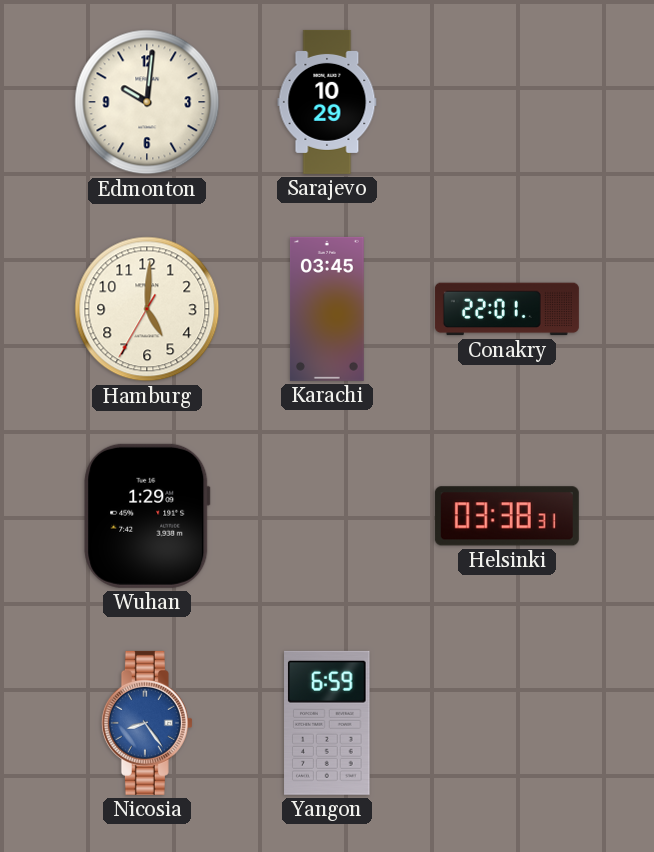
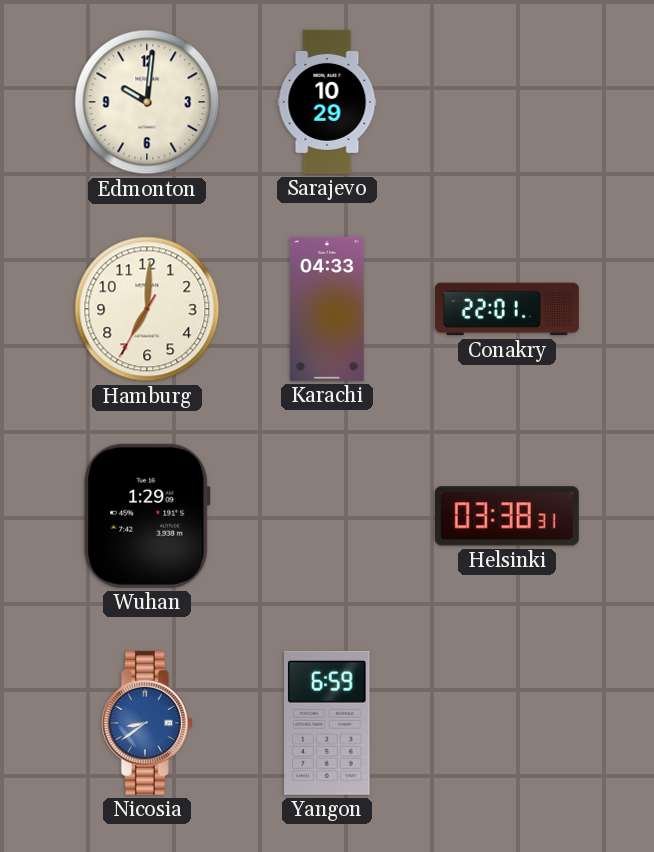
Hamburg: 5:00 -> 7:00 (147, 309)
Karachi: 03:45 -> 04:33 (327, 309)
Nicosia: 8:24 -> 8:39 (147, 723)
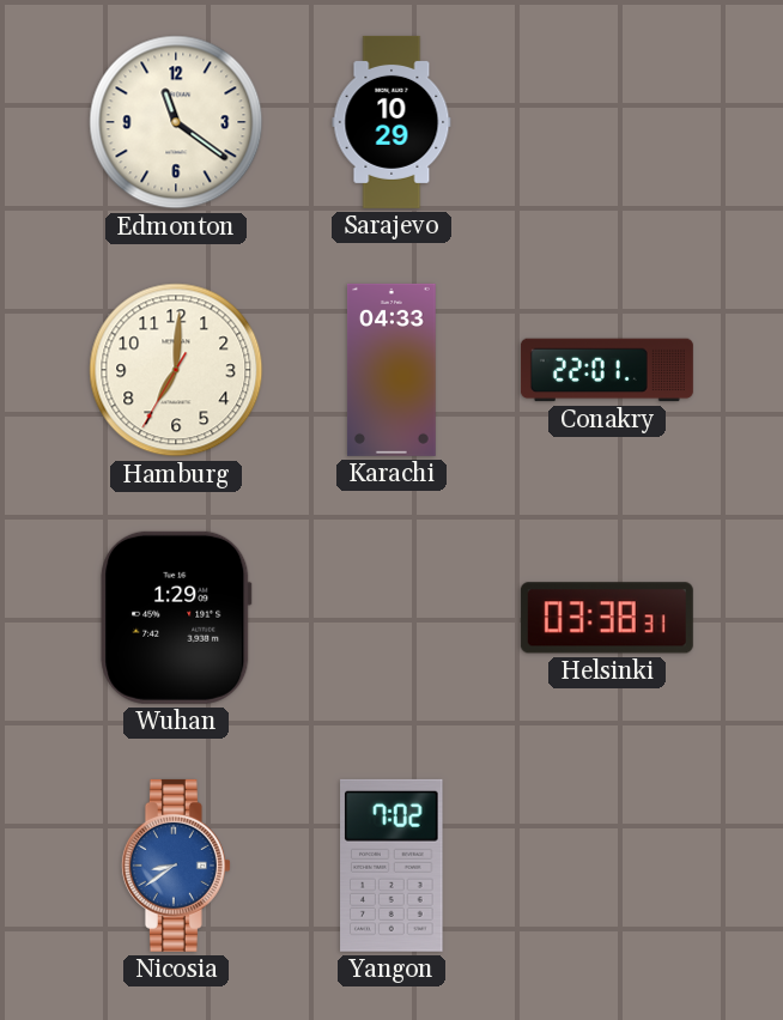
Edmonton: 10:01 -> 11:21 (176, 122)
Yangon: 6:59 -> 7:02 (391, 866)
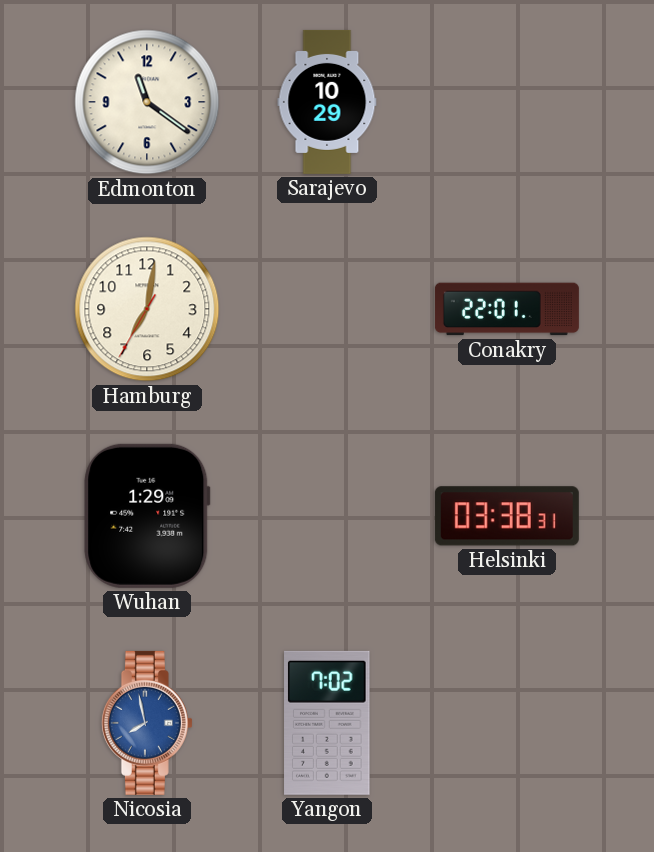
Hamburg: 7:00 -> 7:01 (147, 309)
Karachi: 04:33 -> none (391, 370)
Nicosia: 8:39 -> 7:58 (147, 723)
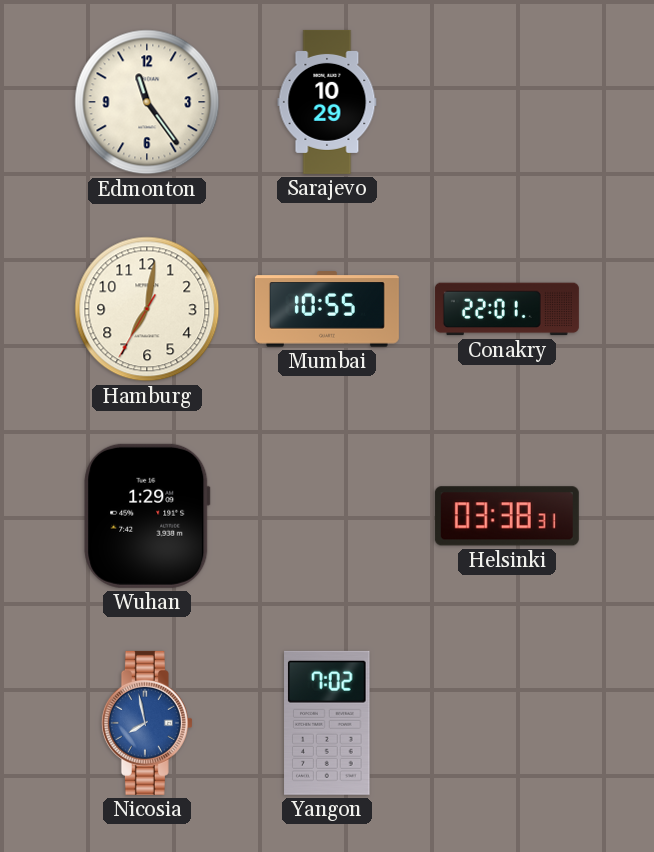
Edmonton: 11:21 -> 11:24 (147, 102)
Mumbai: none -> 10:55 (327, 309)
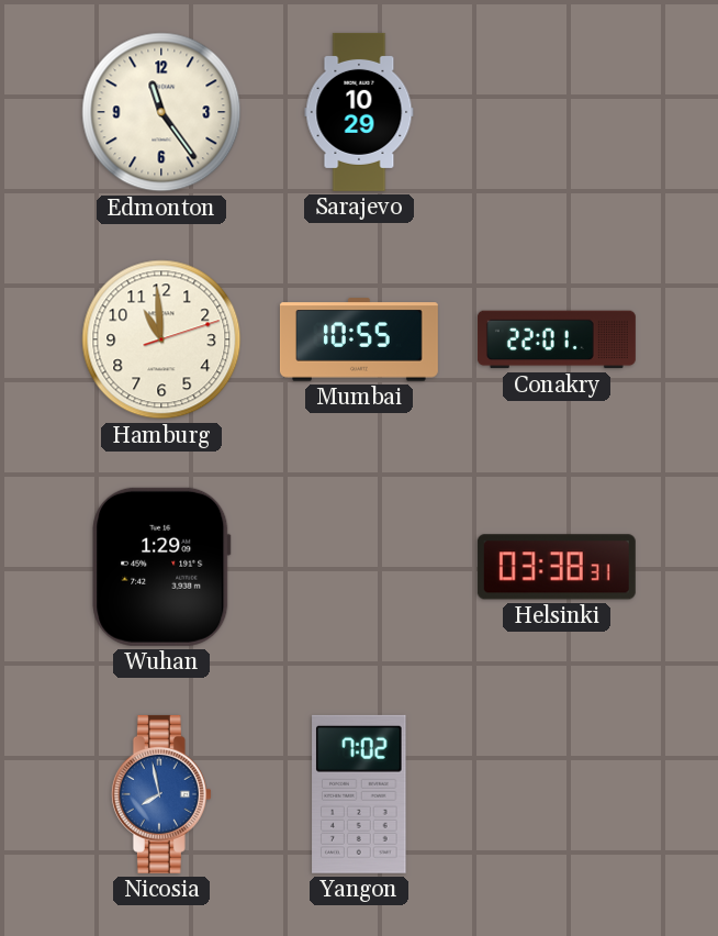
Hamburg: 7:01 -> 10:59 (161, 339)
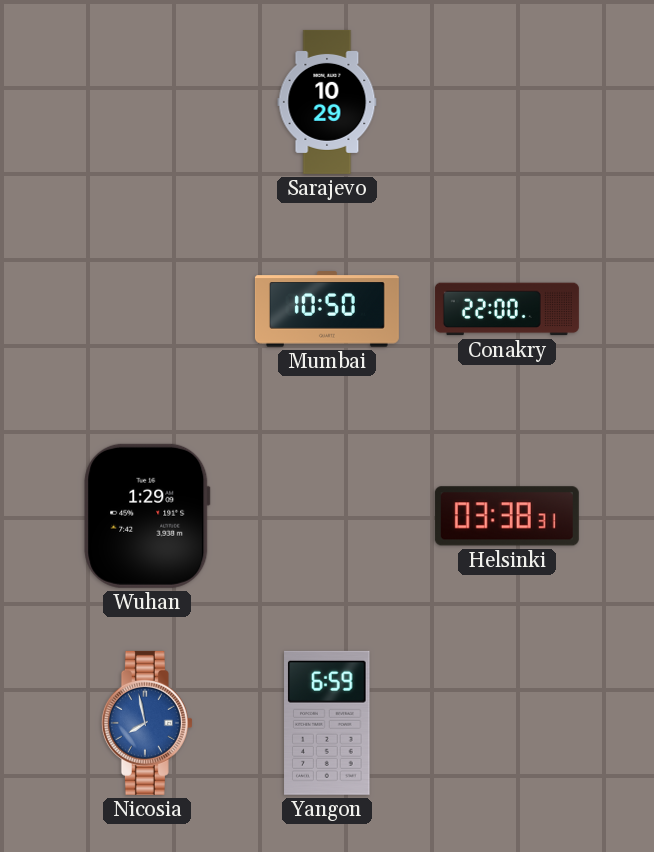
Edmonton: 11:24 -> none (161, 112)
Hamburg: 10:59 -> none (161, 339)
Mumbai: 10:55 -> 10:50 (327, 309)
Conakry: 22:01 -> 22:00 (507, 309)
Yangon: 7:02 -> 6:59 (327, 723)
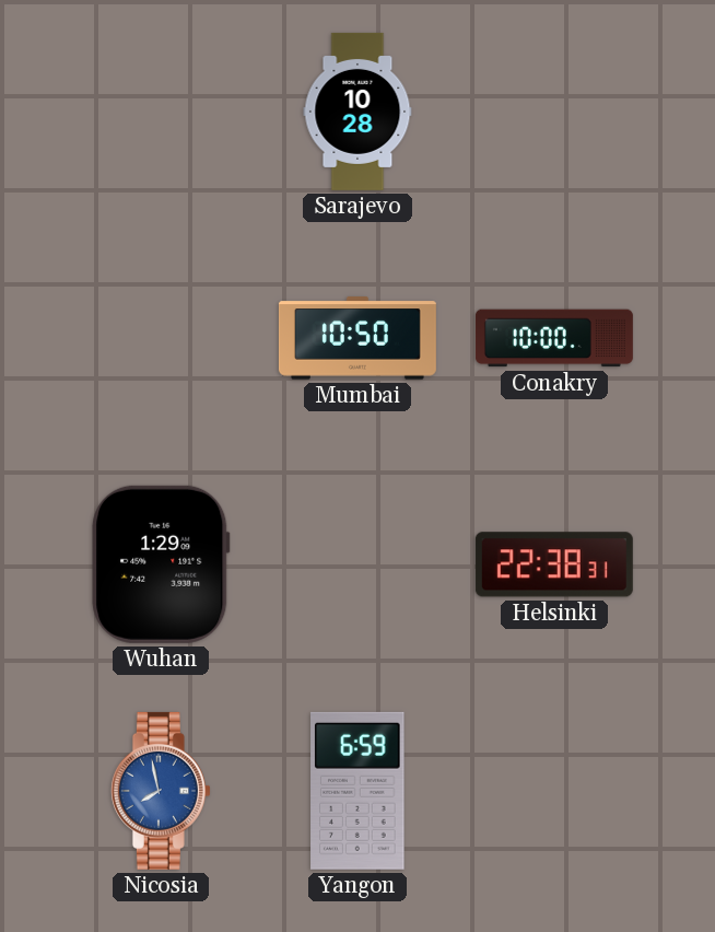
Sarajevo: 10:29 -> 10:28 (357, 112)
Conakry: 22:00 -> 10:00 (554, 338)
Helsinki: 03:38 -> 22:38 (554, 564)
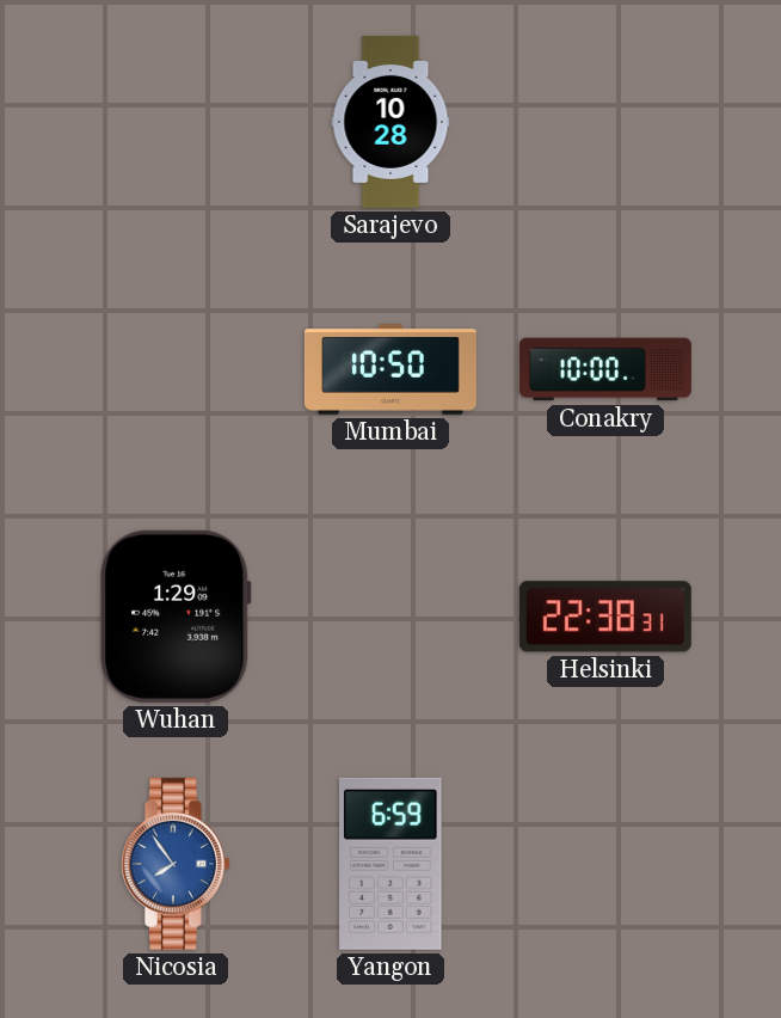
Nicosia: 7:58 -> 7:54 (176, 864)
